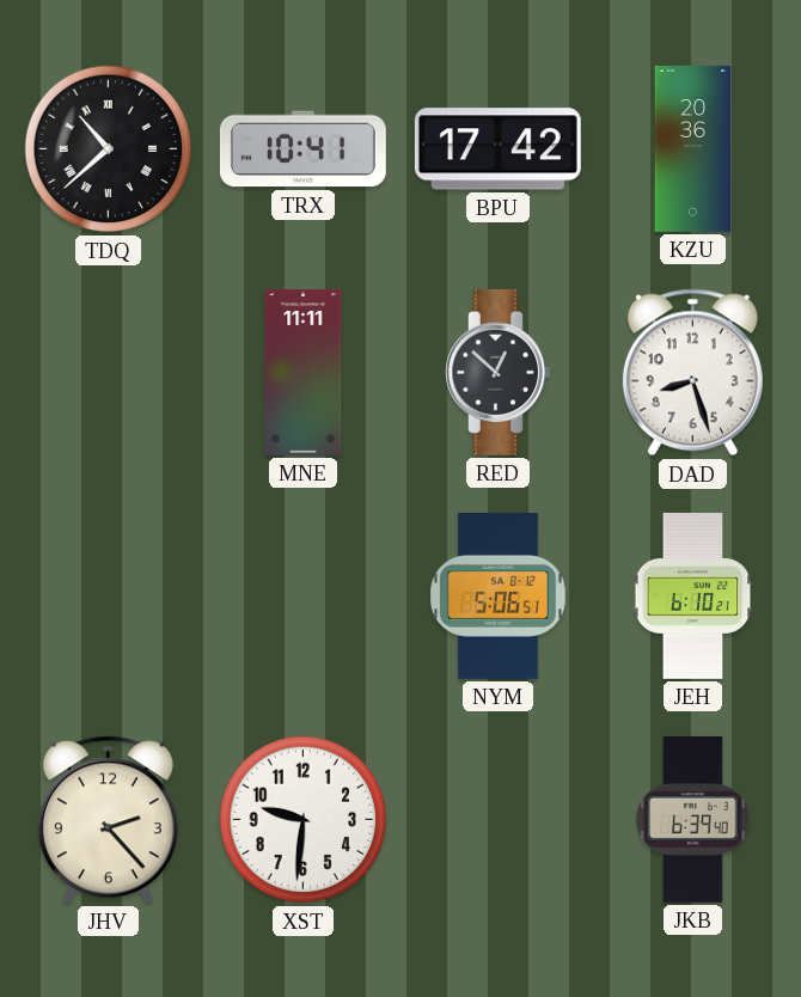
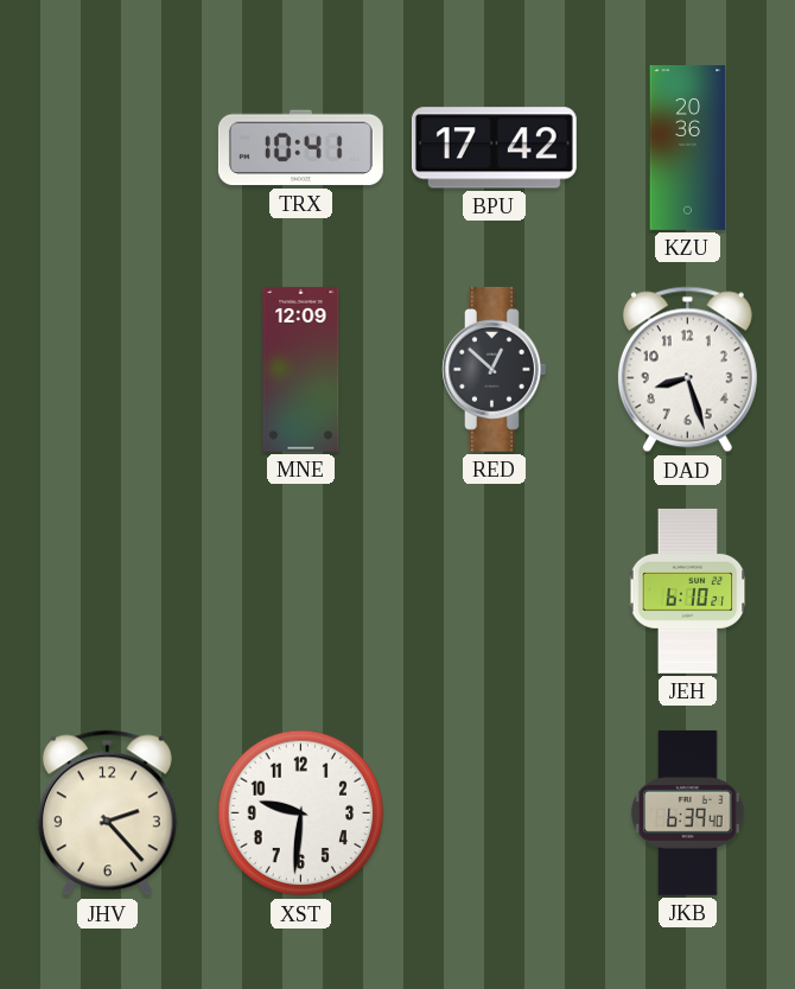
TDQ: 10:38 -> none (109, 149)
MNE: 11:11 -> 12:09 (301, 369)
NYM: 5:06 -> none (499, 595)
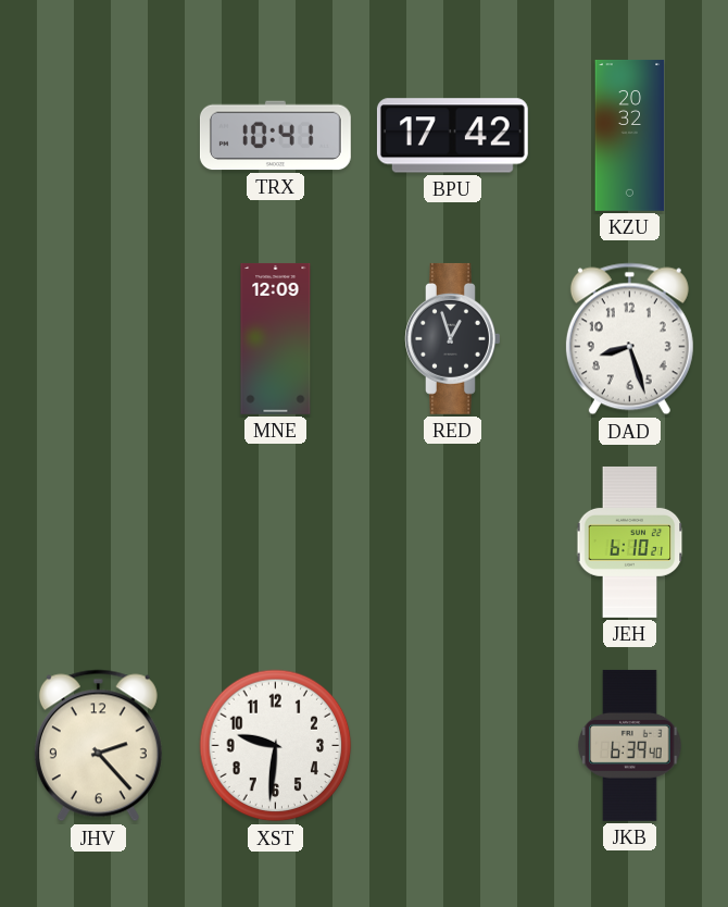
KZU: 20:36 -> 20:32 (630, 135)
RED: 12:52 -> 12:57 (453, 338)
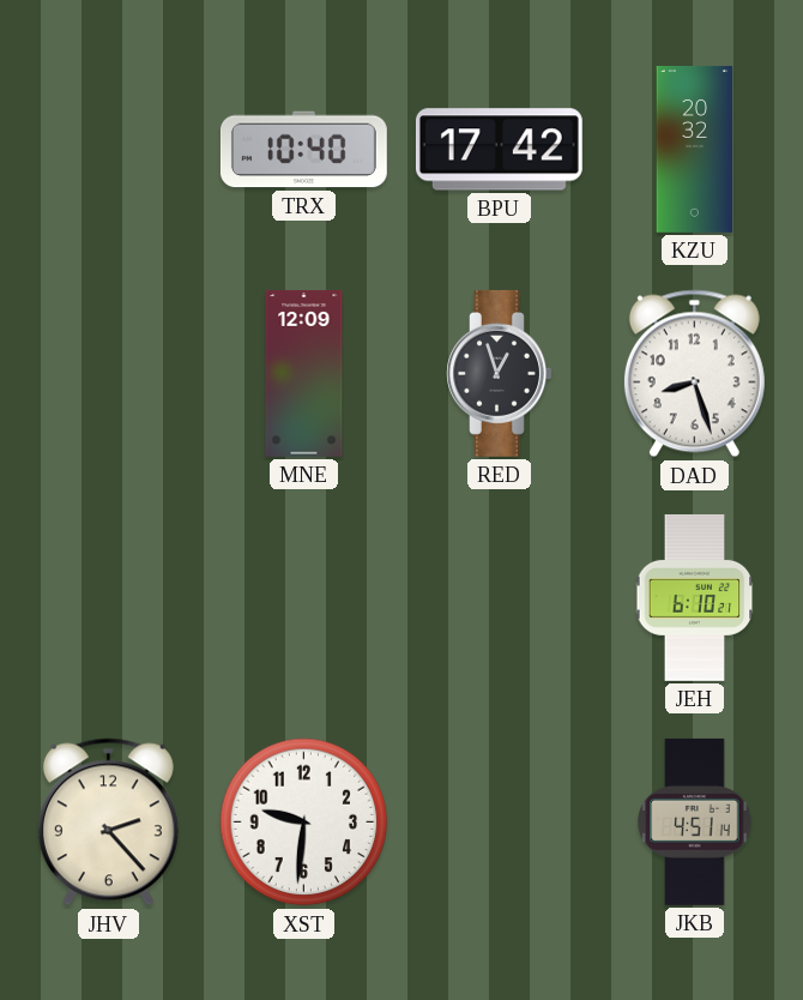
TRX: 10:41 -> 10:40 (303, 150)
JKB: 6:39 -> 4:51 (695, 821)
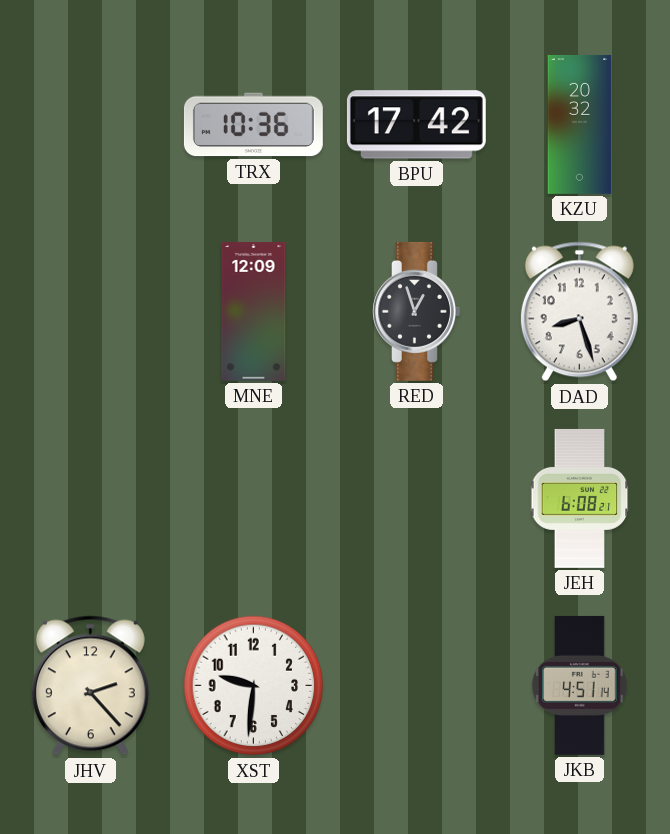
TRX: 10:40 -> 10:36 (253, 125)
JEH: 6:10 -> 6:08 (580, 498)
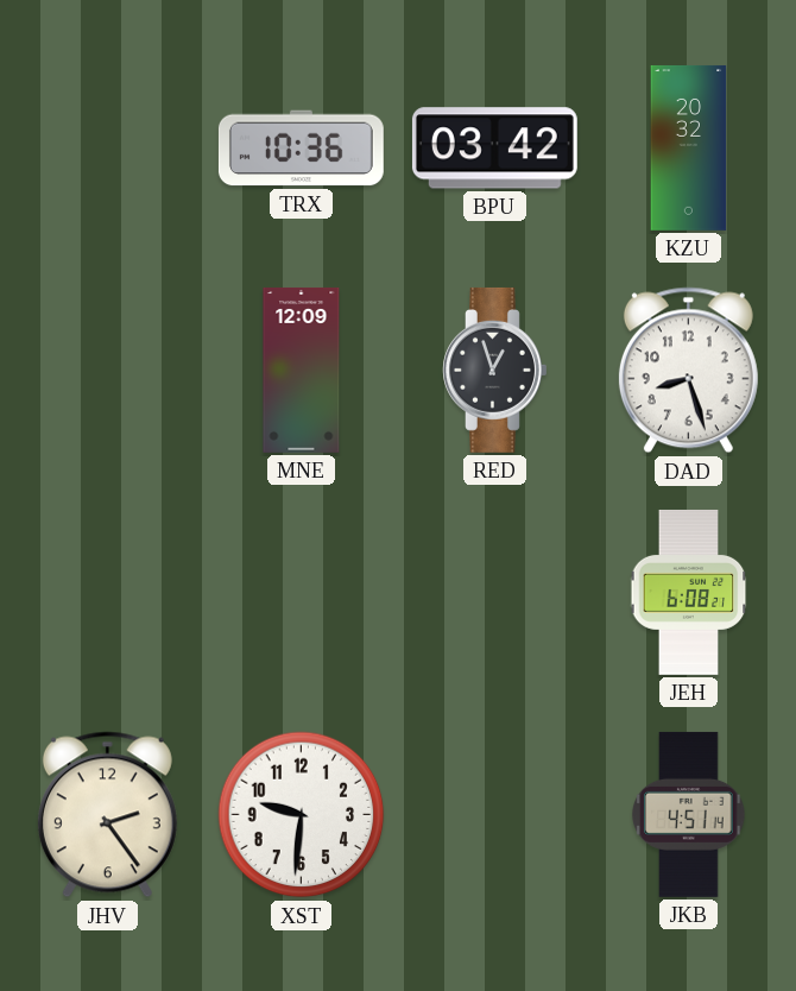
BPU: 17:42 -> 03:42 (494, 149)
JHV: 2:23 -> 2:24 (107, 815)
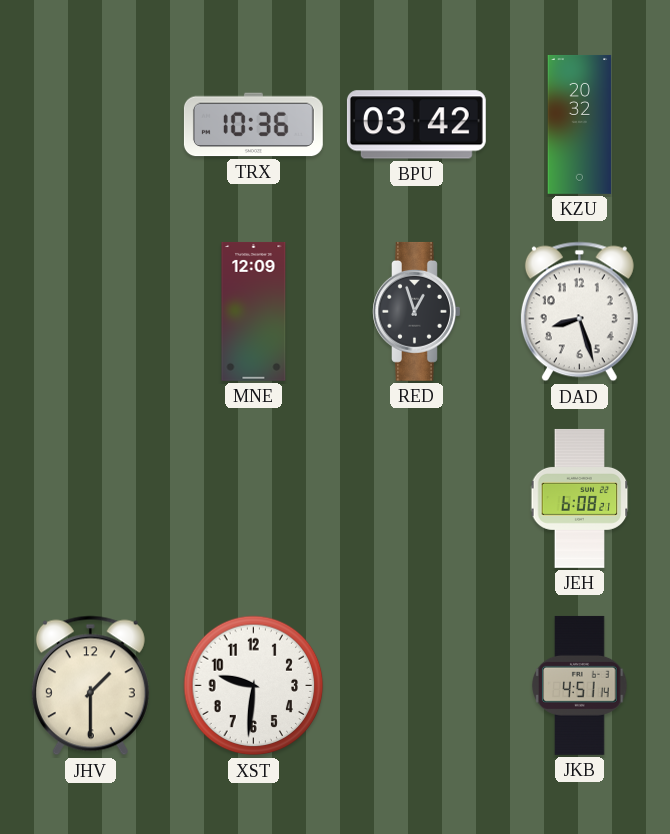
JHV: 2:24 -> 1:30 (90, 686)
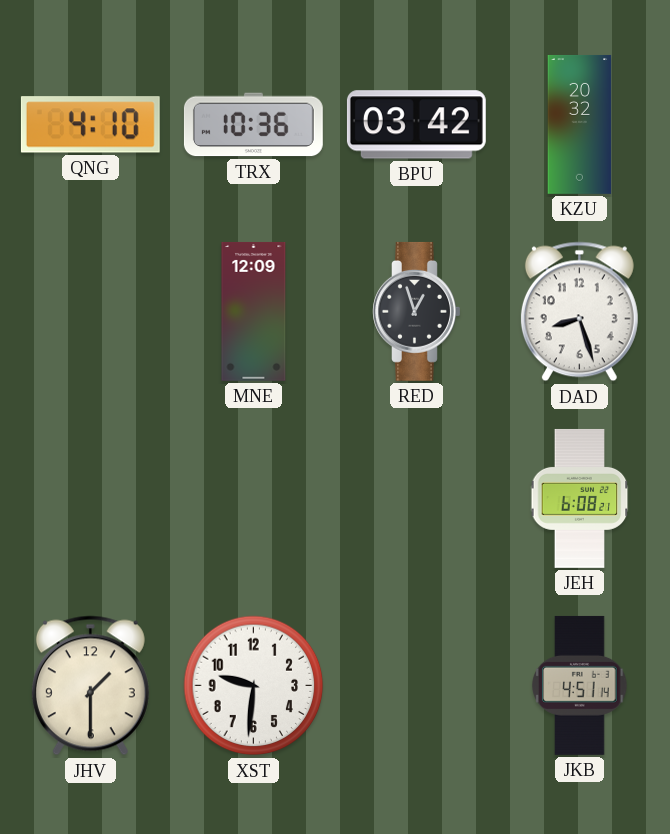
QNG: none -> 4:10 (90, 125)
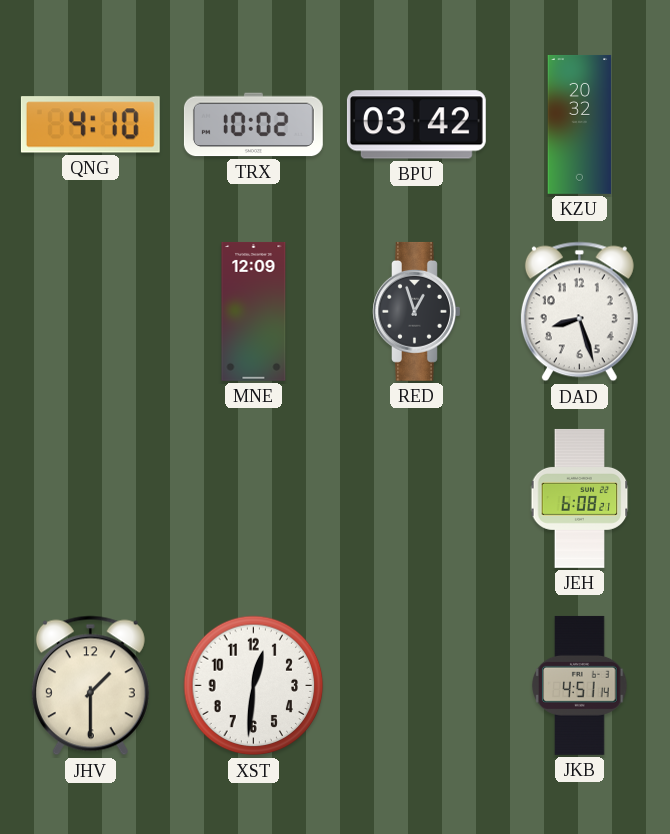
TRX: 10:36 -> 10:02 (253, 125)
XST: 9:31 -> 12:31 (254, 686)
